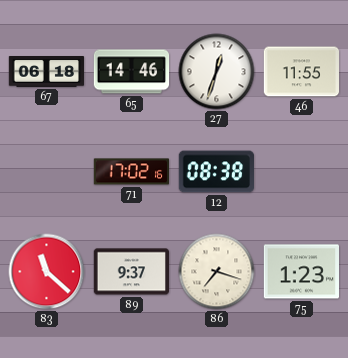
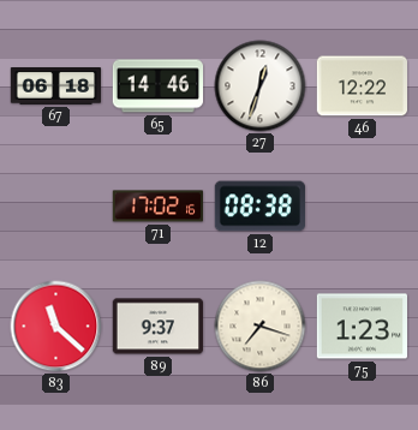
46: 11:55 -> 12:22 (363, 86)
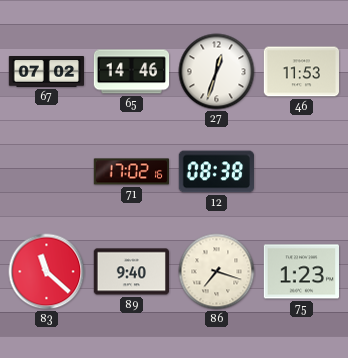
67: 06:18 -> 07:02 (47, 72)
46: 12:22 -> 11:53 (302, 72)
89: 9:37 -> 9:40 (132, 272)
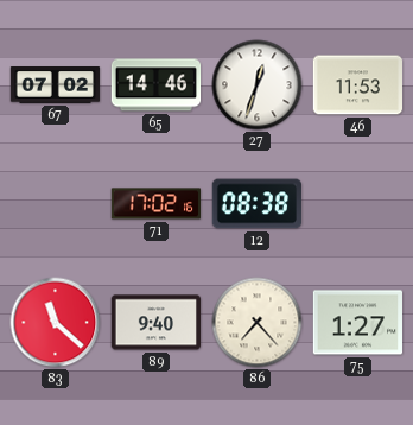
86: 7:18 -> 7:23 (258, 323)
75: 1:23 -> 1:27 (357, 323)
